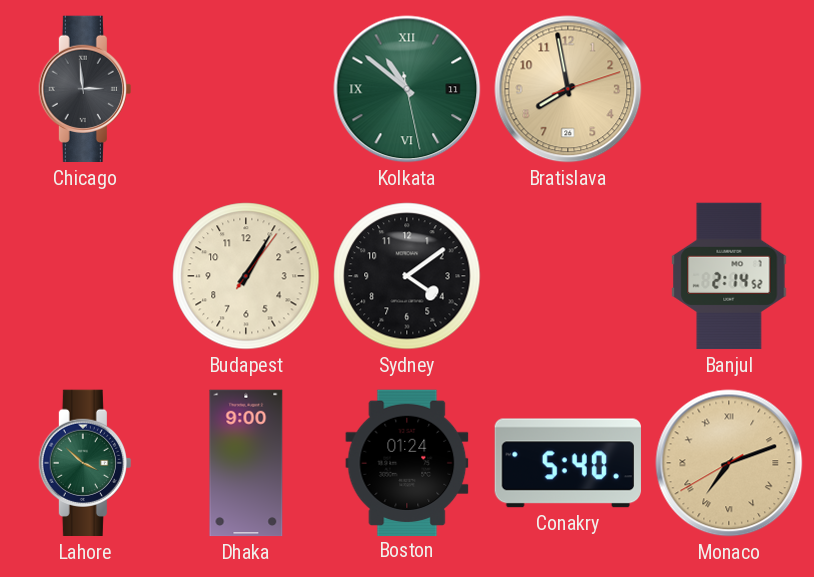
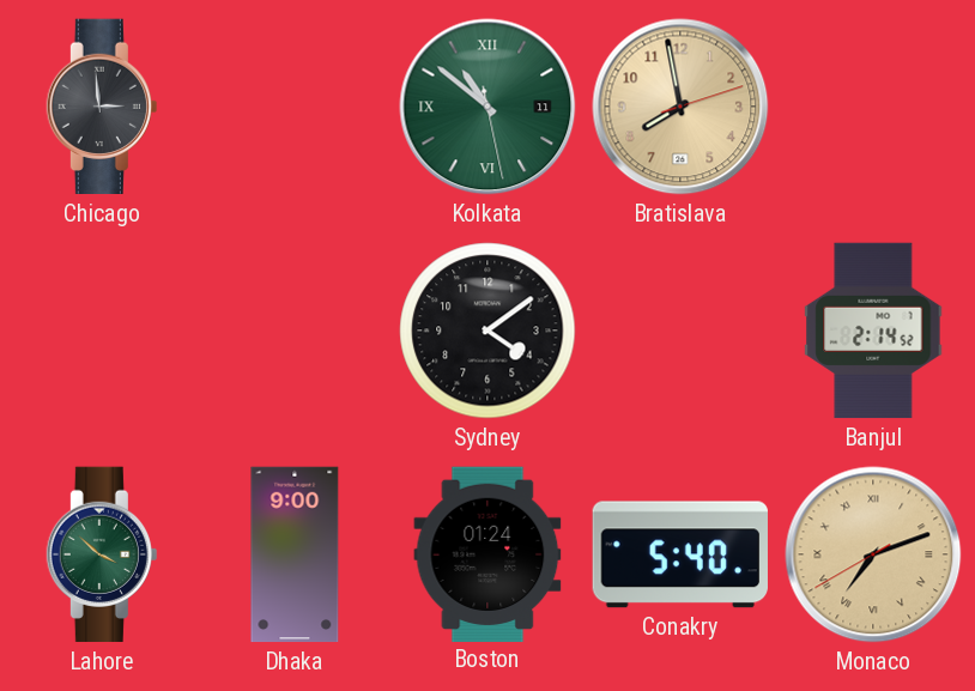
Budapest: 1:05 -> none (246, 276)
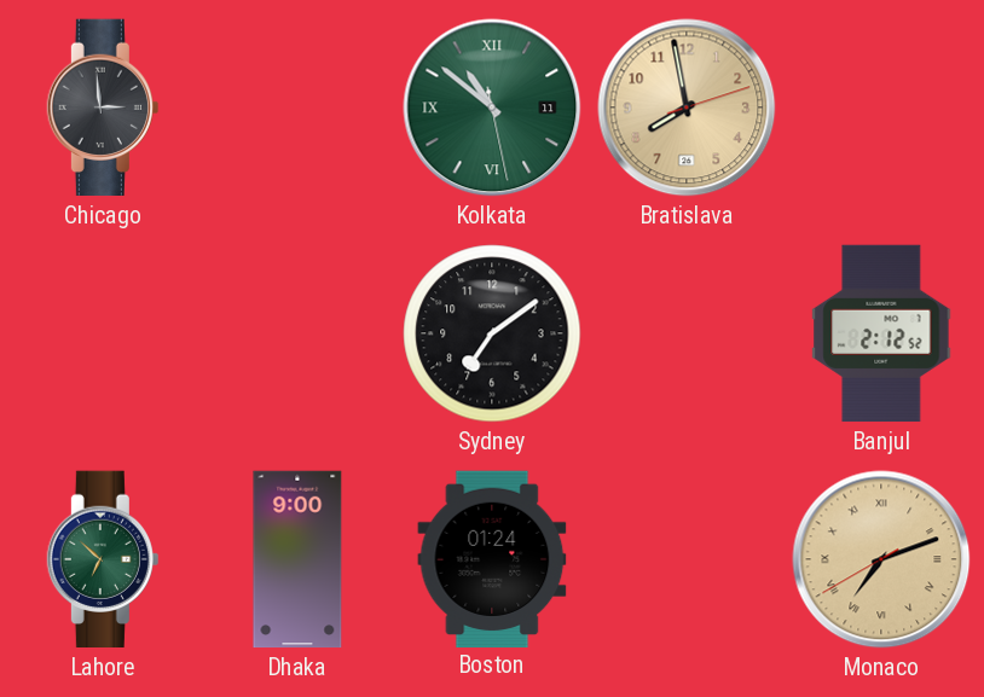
Sydney: 4:09 -> 7:09 (492, 333)
Banjul: 2:14 -> 2:12 (881, 333)
Lahore: 3:52 -> 6:52 (103, 559)
Conakry: 5:40 -> none (680, 554)
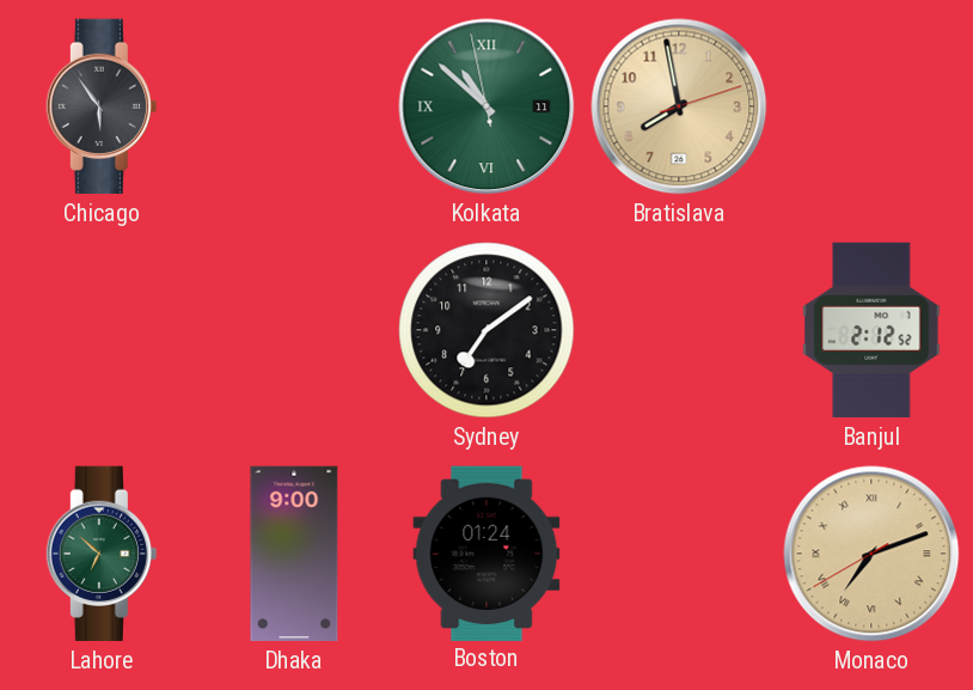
Chicago: 2:59 -> 5:54 (102, 106)
Kolkata: 10:51:28 -> 10:51:58 (486, 106)
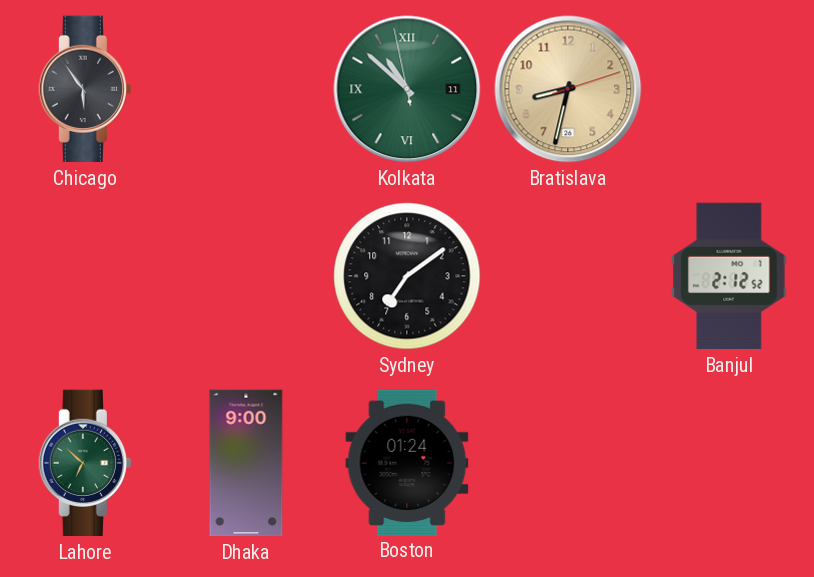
Bratislava: 7:58 -> 8:32 (568, 89)
Monaco: 7:11 -> none (871, 554)
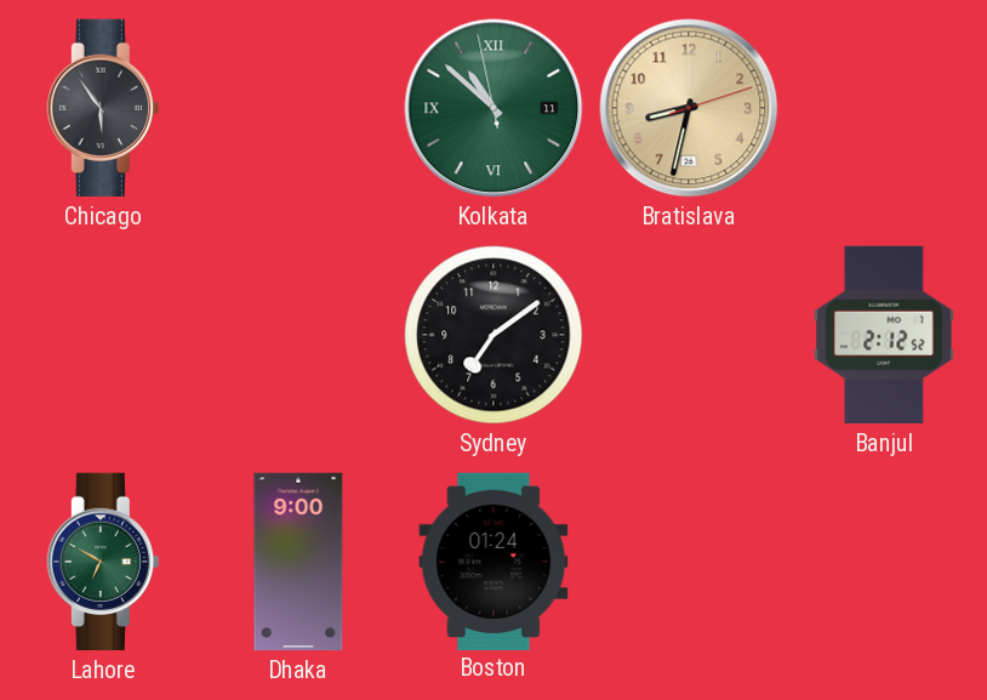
Lahore: 6:52 -> 6:50 (103, 562)
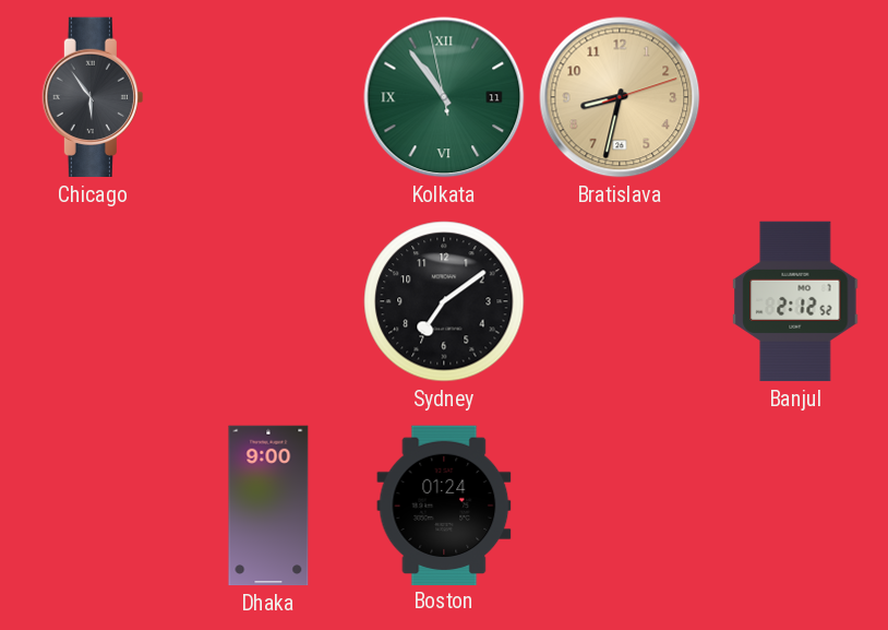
Kolkata: 10:51 -> 10:53 (444, 97)
Lahore: 6:50 -> none (103, 562)
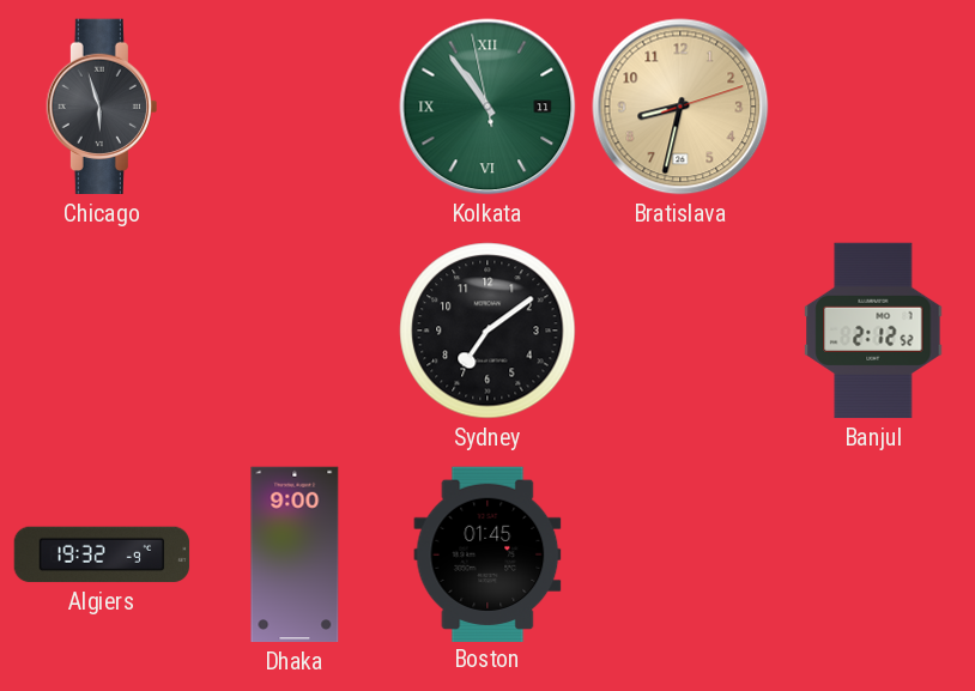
Chicago: 5:54 -> 5:57 (102, 107)
Algiers: none -> 19:32 (102, 554)
Boston: 01:24 -> 01:45 (487, 553)
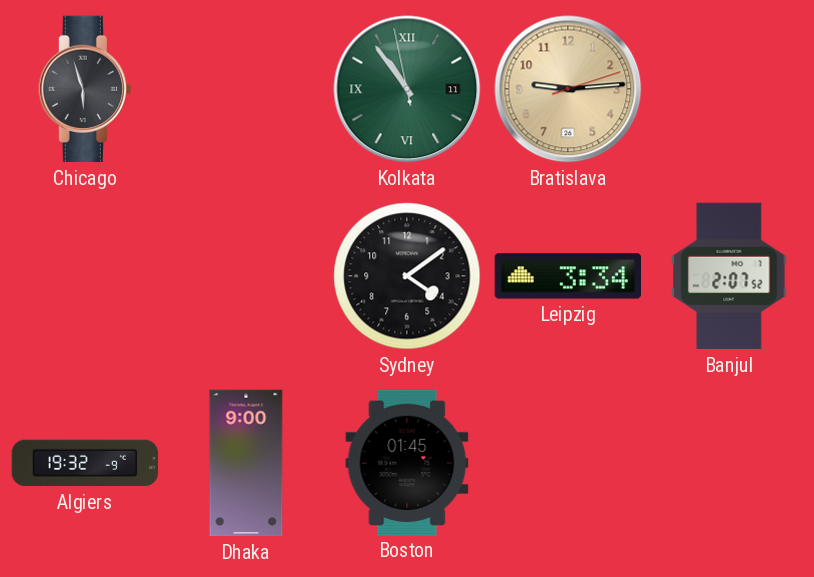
Bratislava: 8:32 -> 9:14 (568, 89)
Sydney: 7:09 -> 4:09 (407, 276)
Leipzig: none -> 3:34 (567, 276)
Banjul: 2:12 -> 2:07 (729, 276)
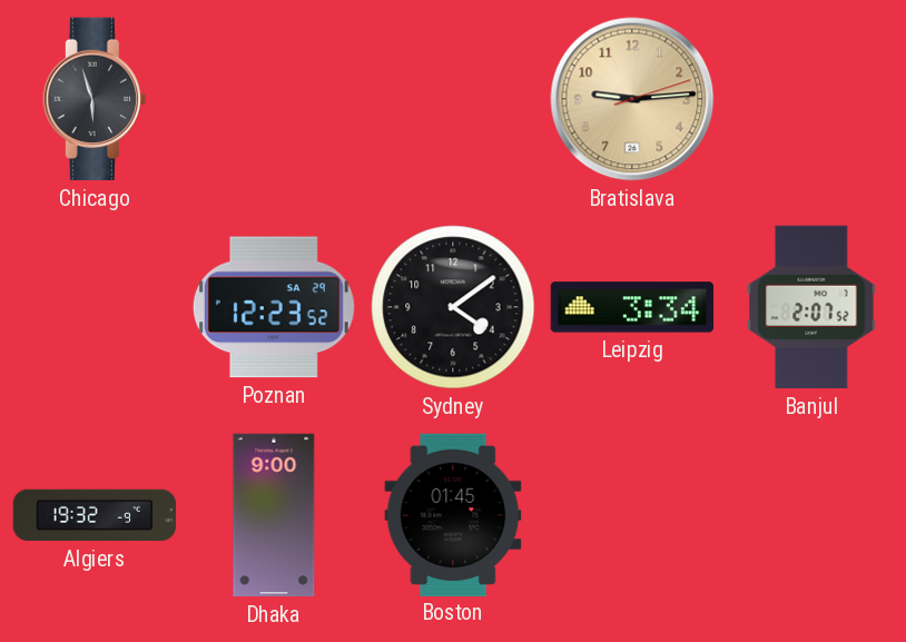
Kolkata: 10:53 -> none (407, 89)
Poznan: none -> 12:23 (274, 307)
